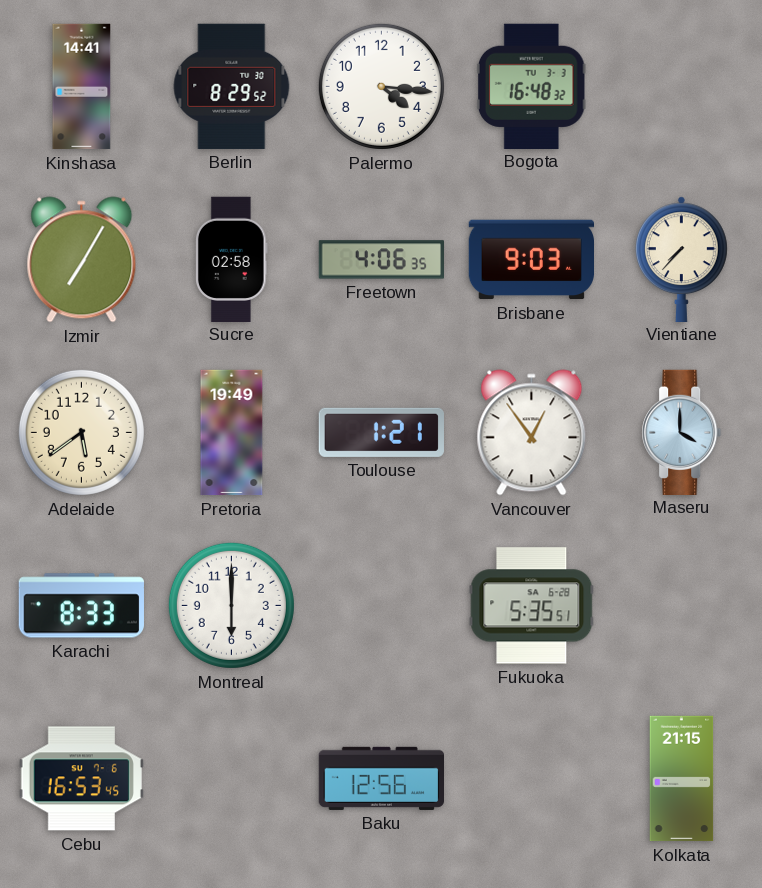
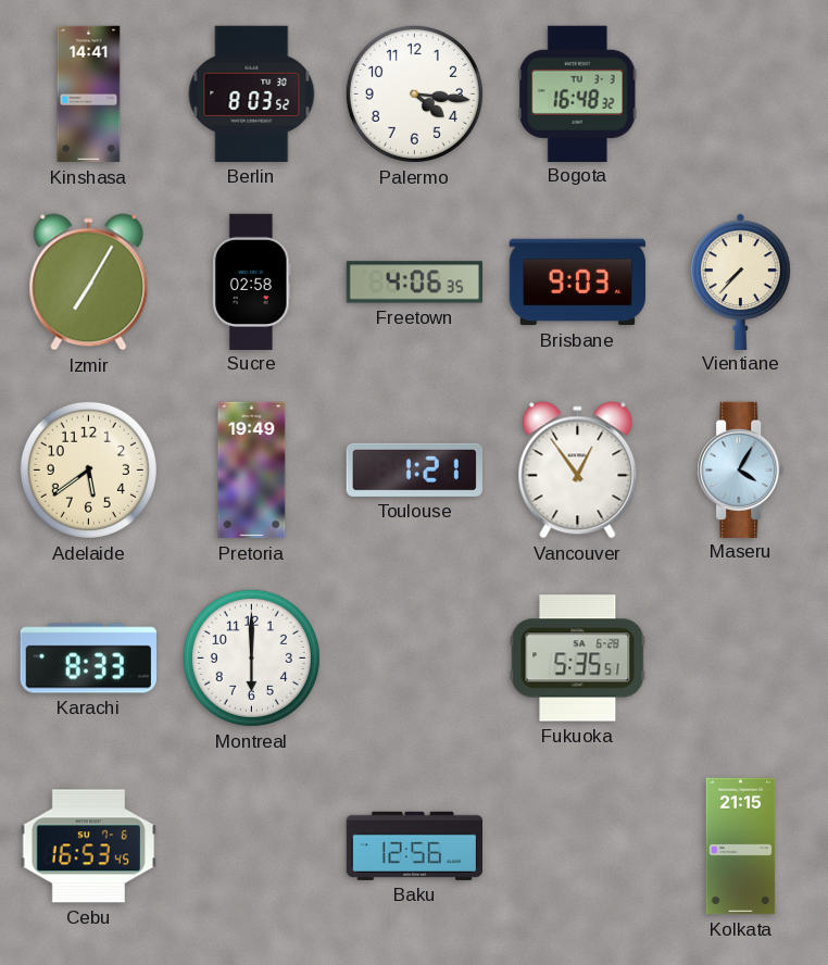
Berlin: 8:29 -> 8:03 (252, 93)
Maseru: 4:00 -> 4:05 (741, 469)
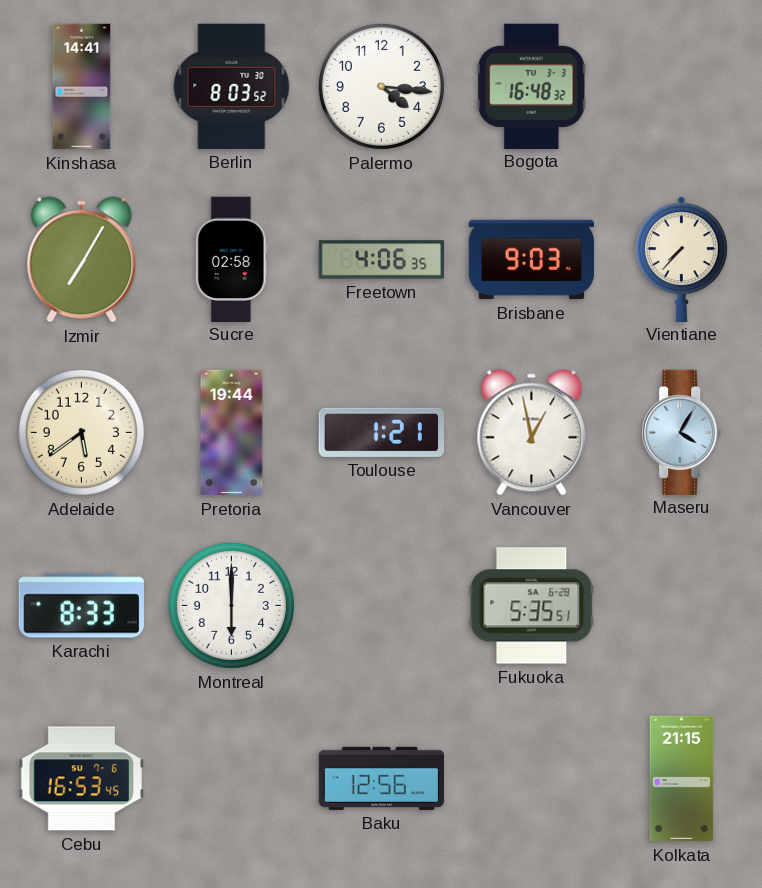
Pretoria: 19:49 -> 19:44 (232, 433)
Vancouver: 12:54 -> 12:58 (532, 433)
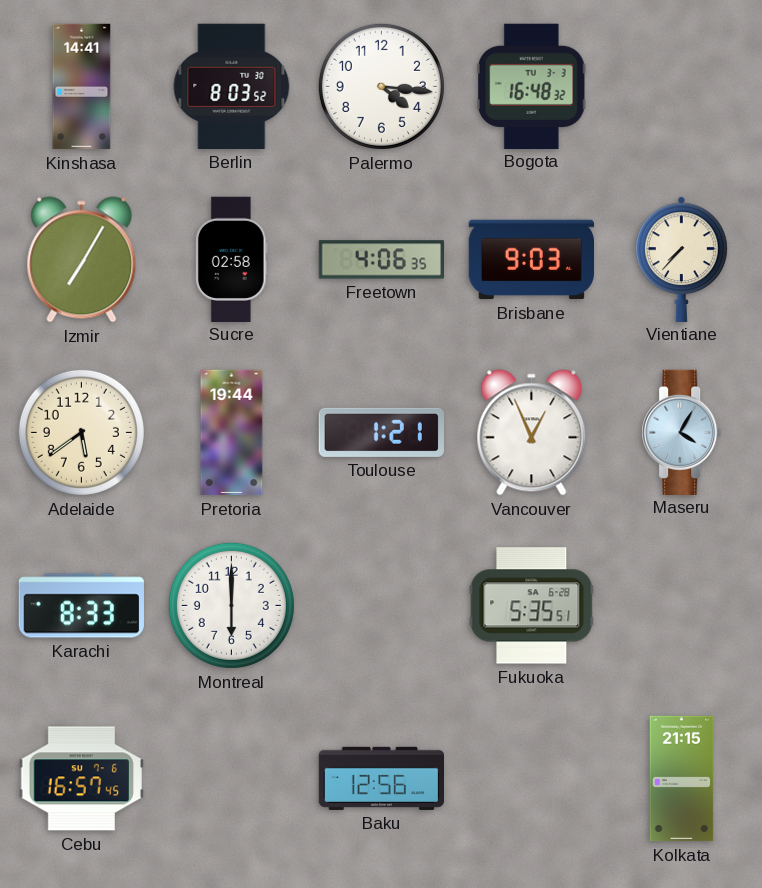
Vancouver: 12:58 -> 12:56 (532, 433)
Cebu: 16:53 -> 16:57 (81, 779)
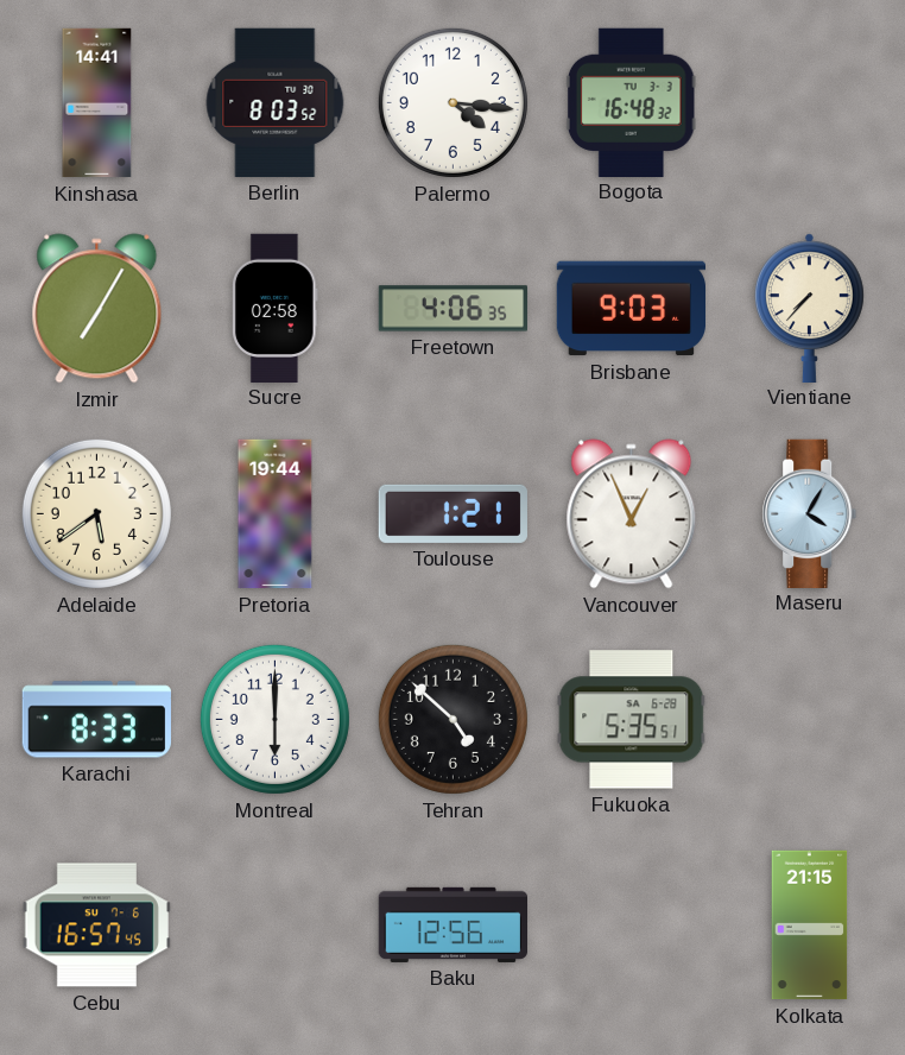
Tehran: none -> 4:52 (452, 719)
